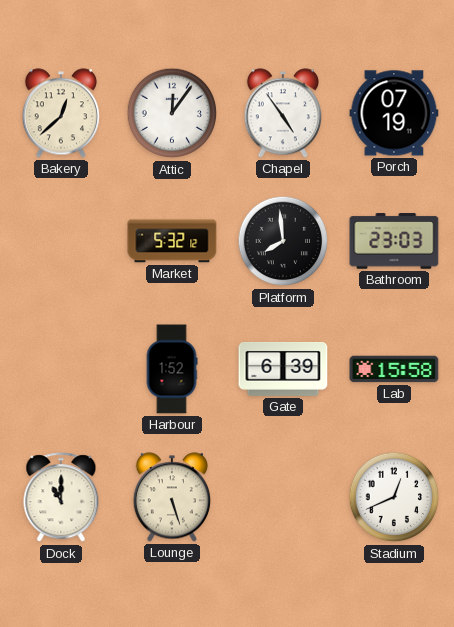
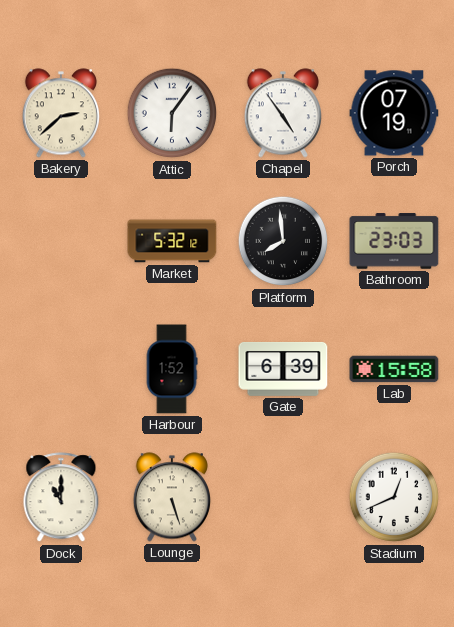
Bakery: 12:38 -> 2:38 (61, 113)
Attic: 12:06 -> 6:06 (172, 113)
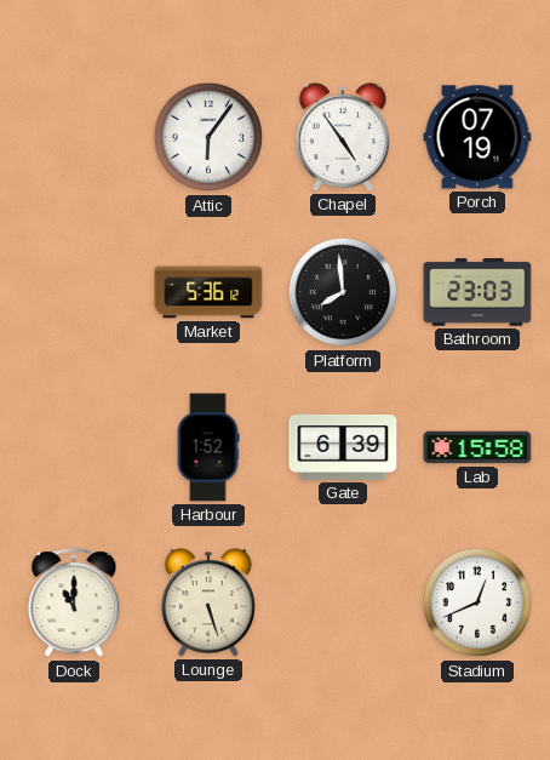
Bakery: 2:38 -> none (61, 113)
Market: 5:32 -> 5:36 (208, 292)
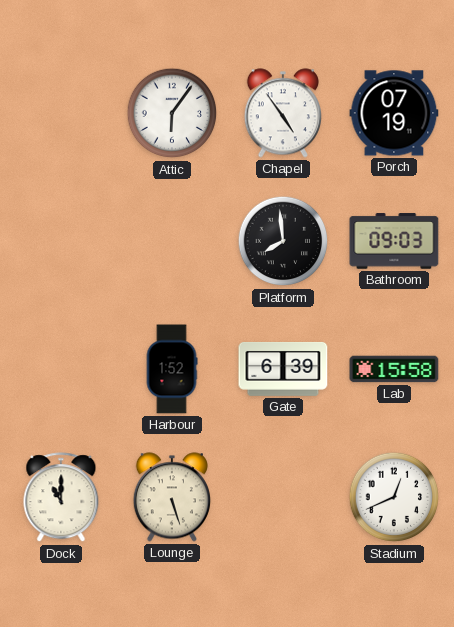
Market: 5:36 -> none (208, 292)
Bathroom: 23:03 -> 09:03 (394, 241)
